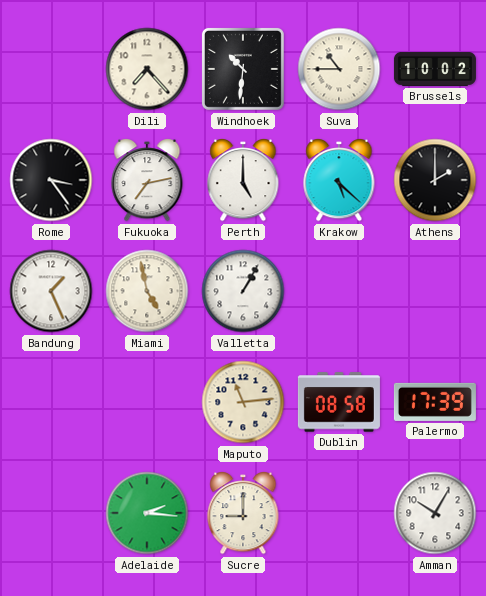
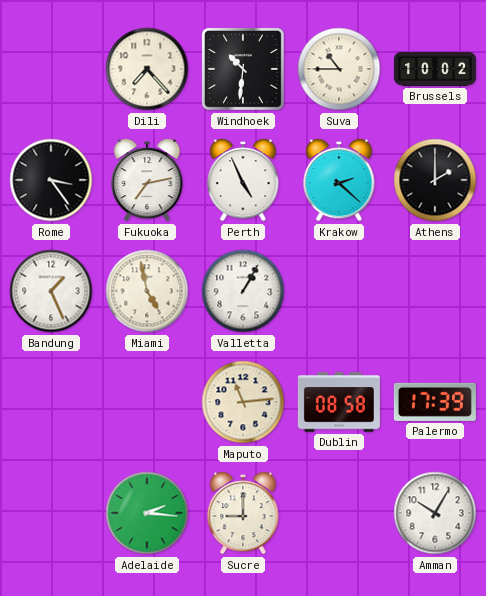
Perth: 5:00 -> 4:56 (243, 181)
Krakow: 5:22 -> 2:22 (339, 181)
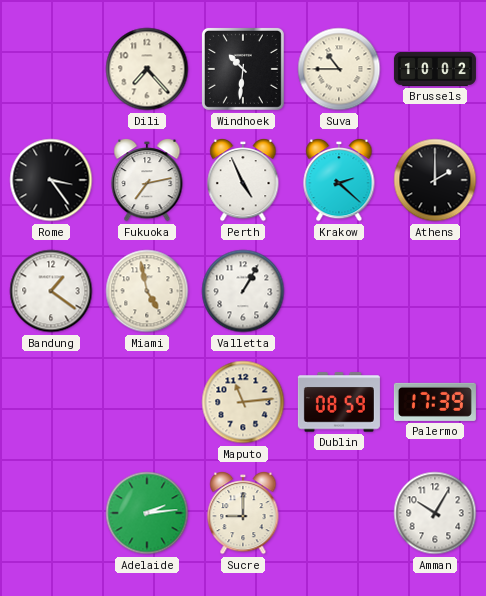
Bandung: 1:26 -> 1:21 (51, 291)
Dublin: 08:58 -> 08:59 (339, 402)
Adelaide: 2:16 -> 2:14 (147, 513)
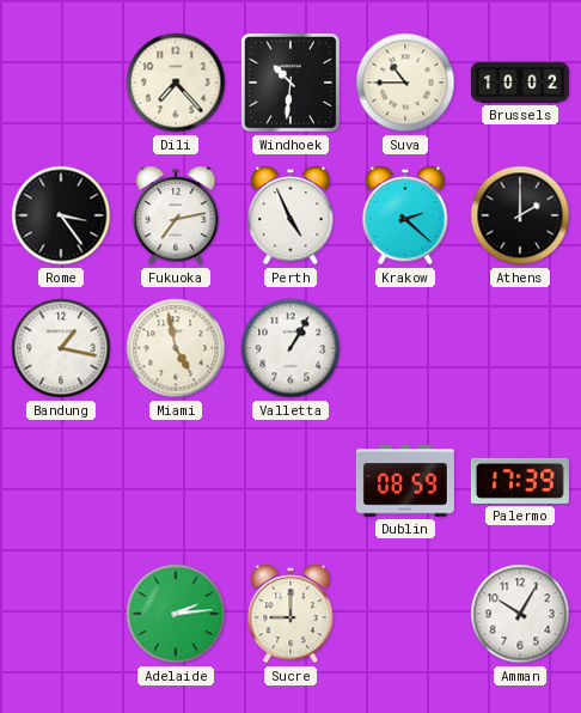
Bandung: 1:21 -> 1:17 (61, 348)
Maputo: 11:14 -> none (243, 402)
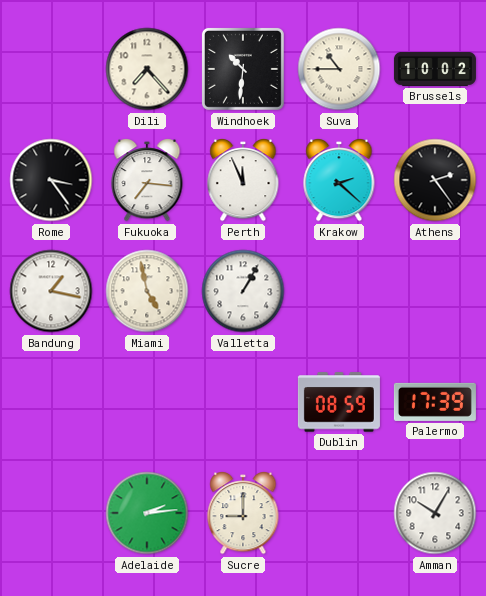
Fukuoka: 7:13 -> 7:16 (147, 181)
Perth: 4:56 -> 11:56 (243, 181)
Athens: 2:00 -> 2:24 (435, 180)
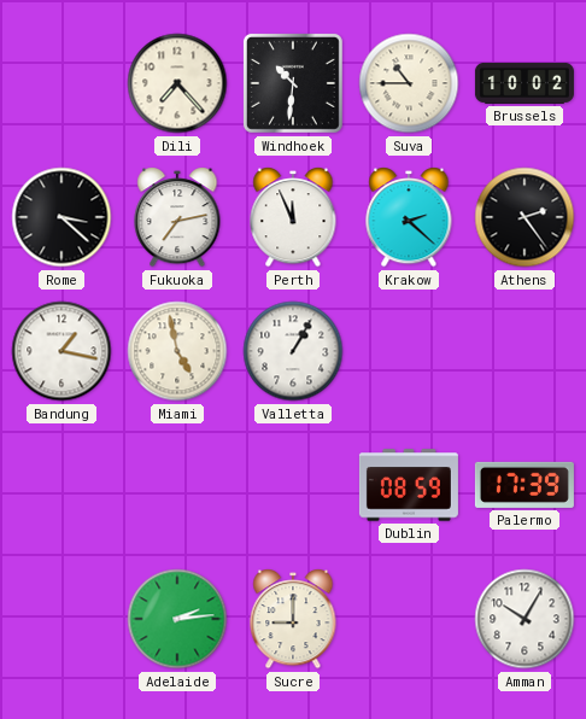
Rome: 3:24 -> 3:22 (61, 217)
Fukuoka: 7:16 -> 7:13 (177, 218)
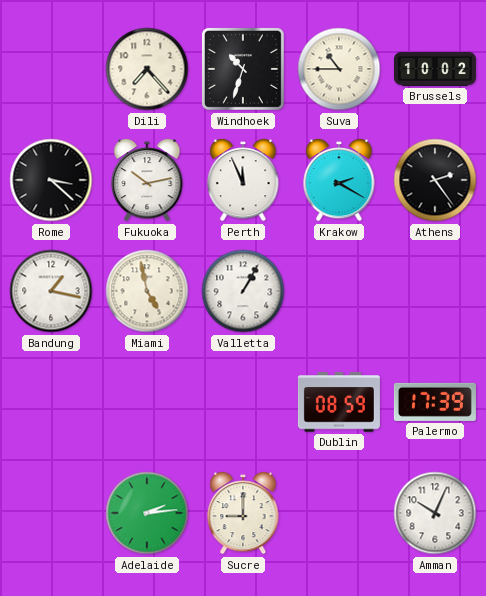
Windhoek: 10:31 -> 10:33 (243, 69)
Fukuoka: 7:13 -> 10:13 (147, 181)
Krakow: 2:22 -> 2:20 (339, 181)
Amman: 10:05 -> 10:04 (435, 513)
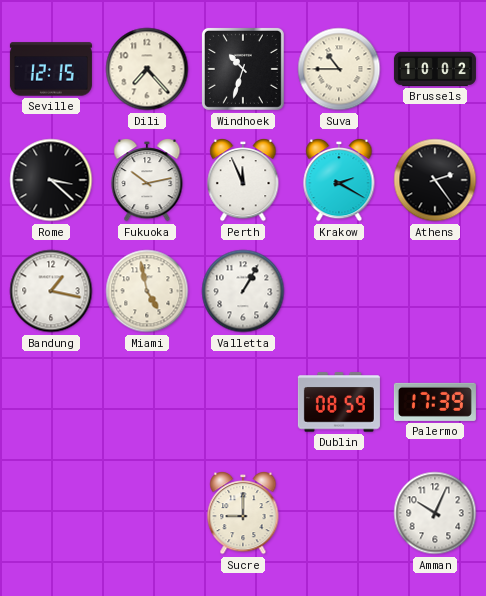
Seville: none -> 12:15 (51, 69)
Adelaide: 2:14 -> none (147, 513)
